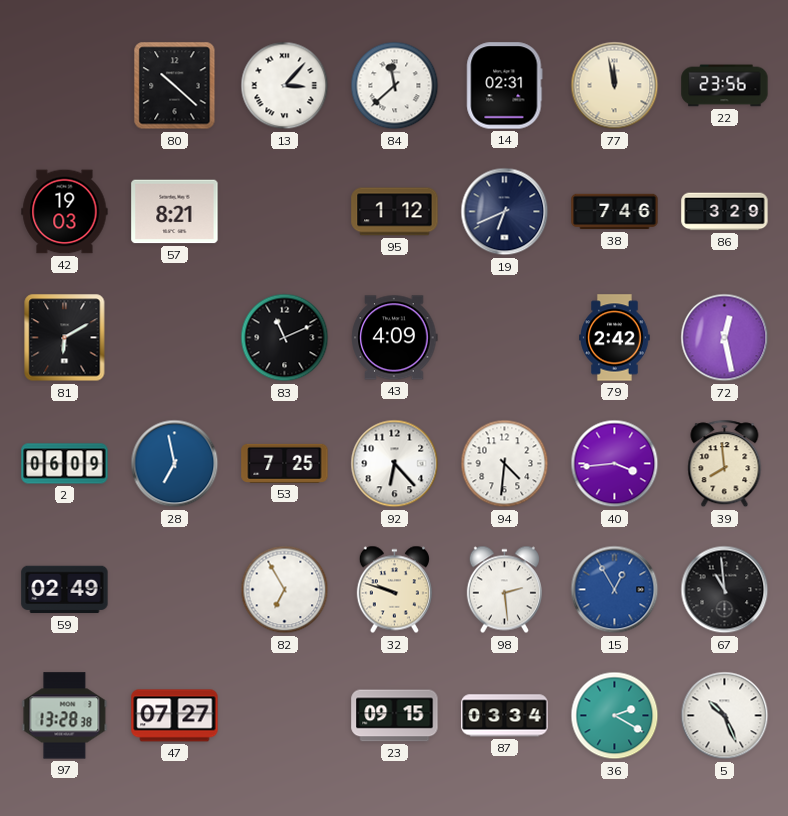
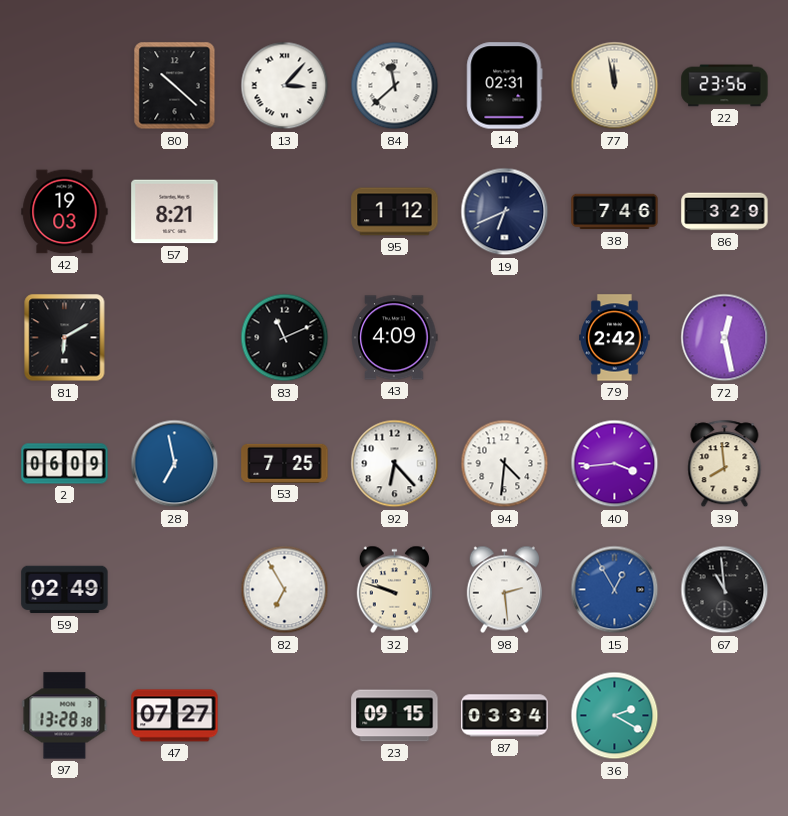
5: 10:26 -> none (725, 716)
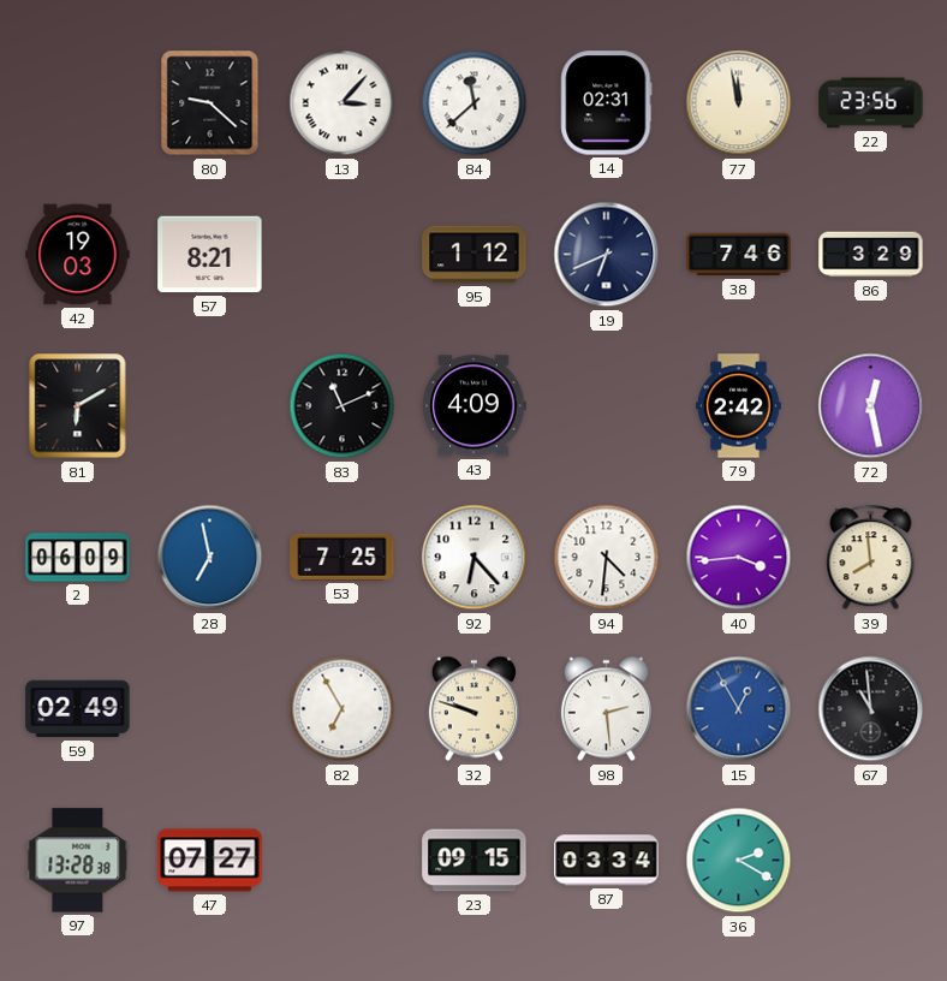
80: 10:22 -> 9:22 (210, 103)
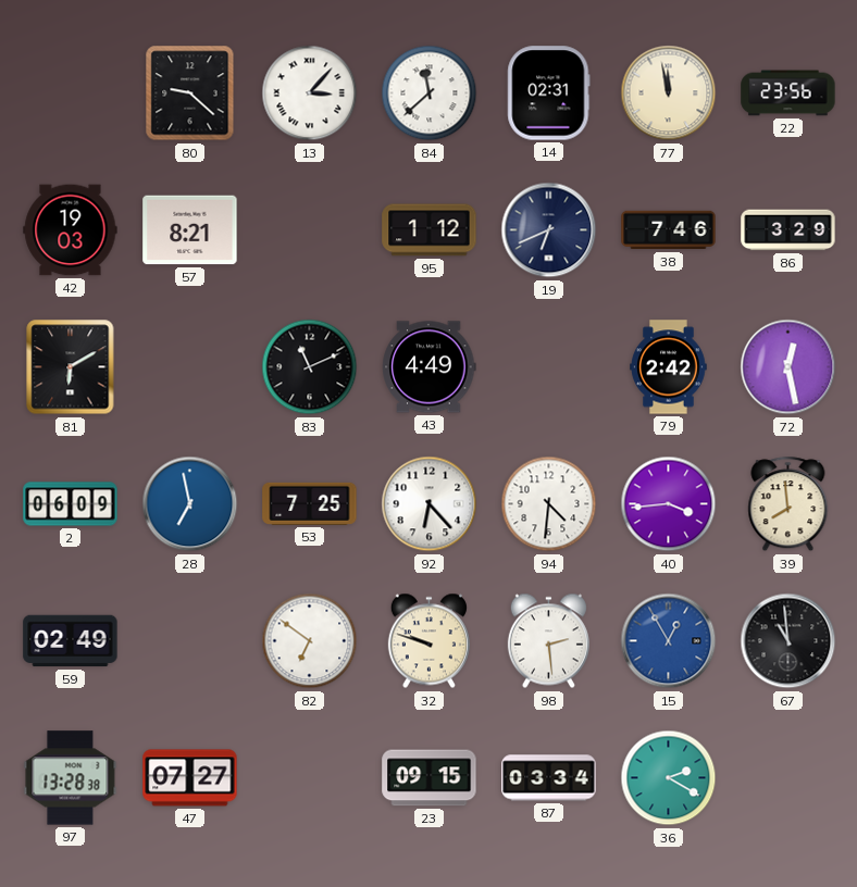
43: 4:09 -> 4:49 (430, 367)
82: 6:55 -> 6:51 (310, 641)
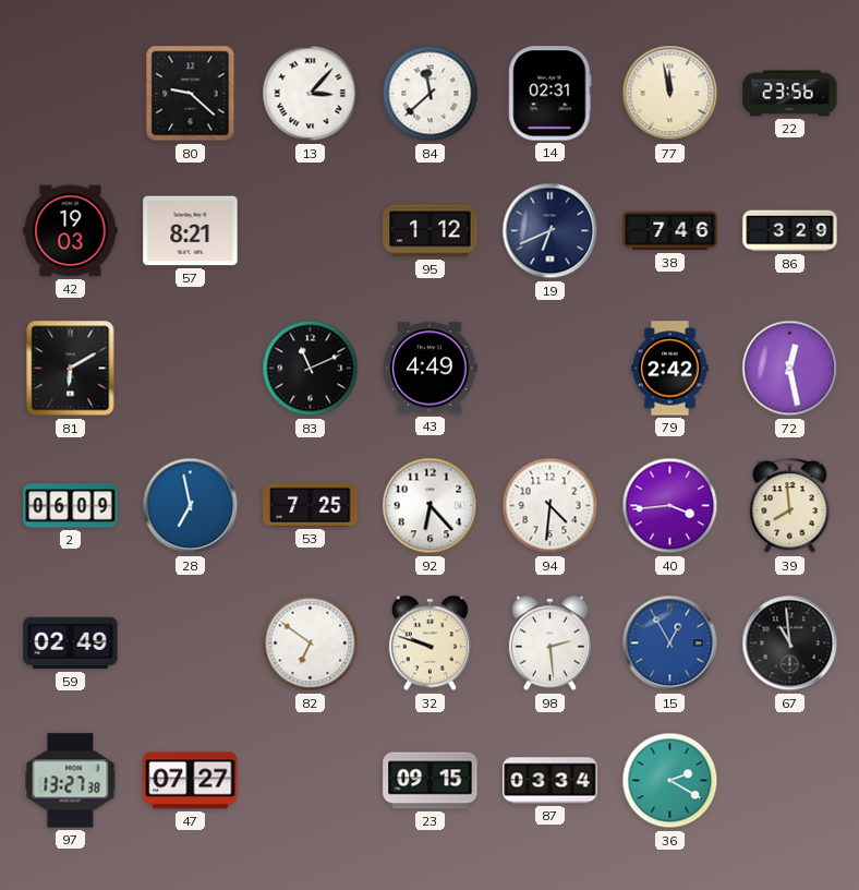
97: 13:28 -> 13:27 (71, 781)
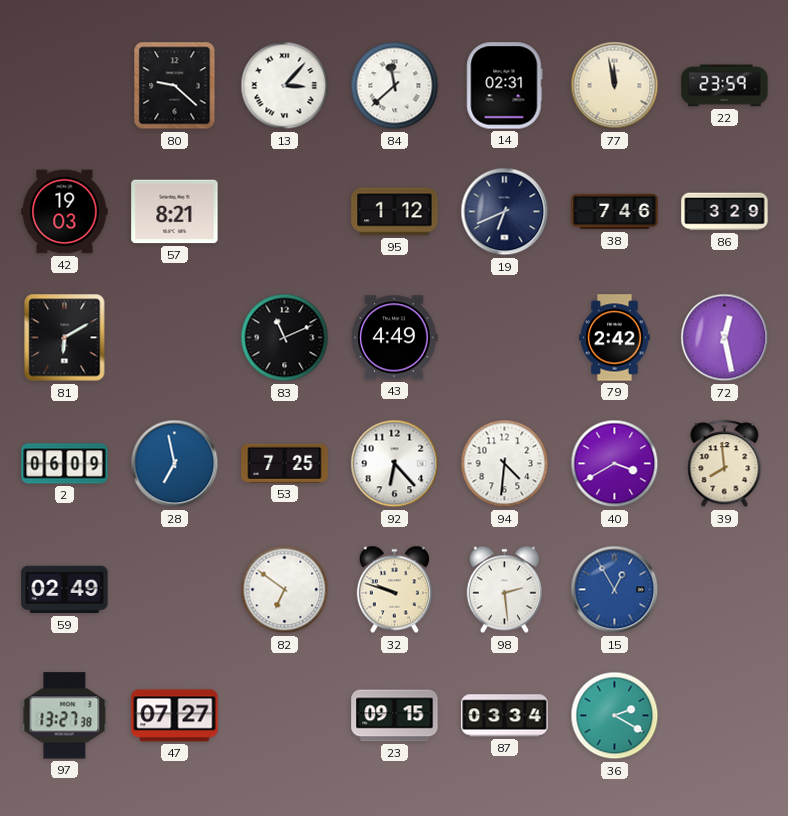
22: 23:56 -> 23:59 (725, 86)
40: 3:44 -> 3:40 (615, 464)
67: 10:59 -> none (790, 644)
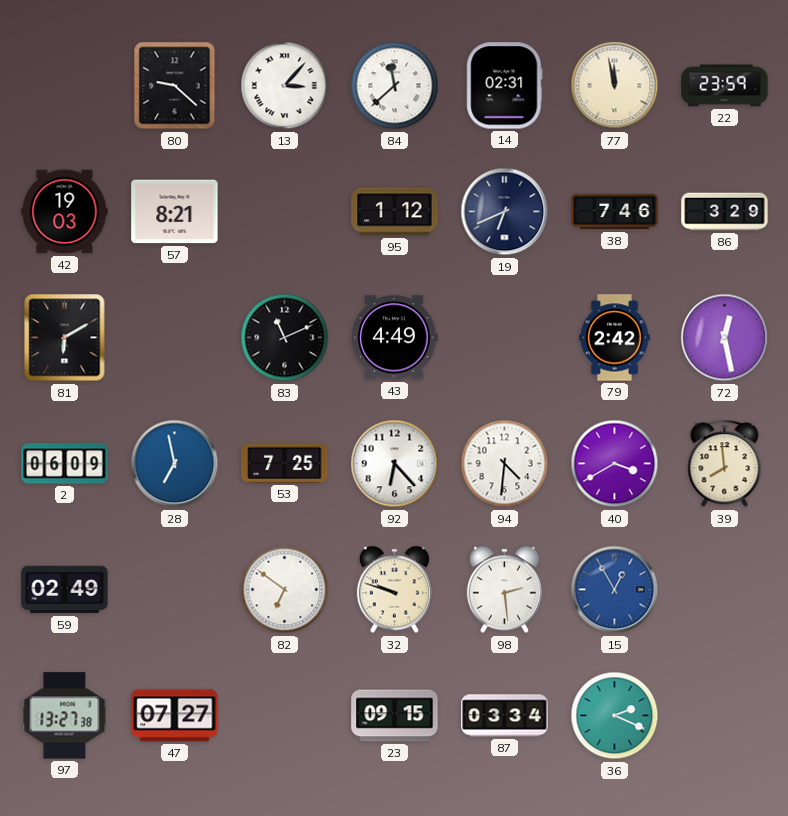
36: 2:20 -> 2:19 (615, 716)
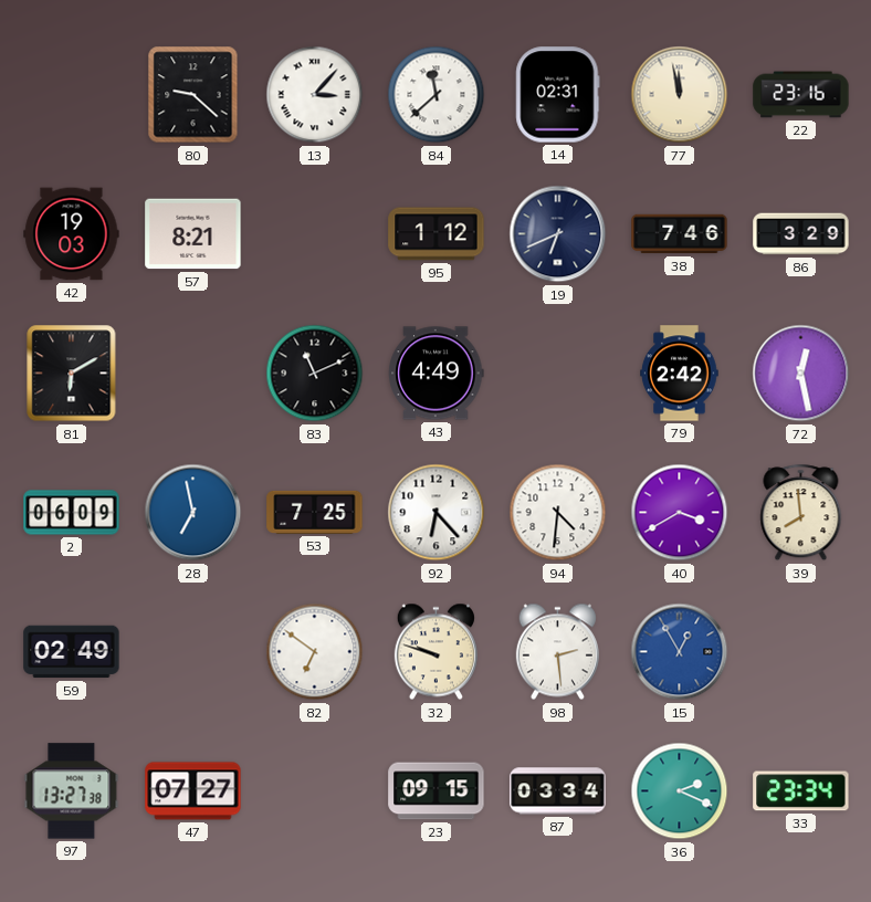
22: 23:59 -> 23:16 (801, 95)
33: none -> 23:34 (801, 791)
